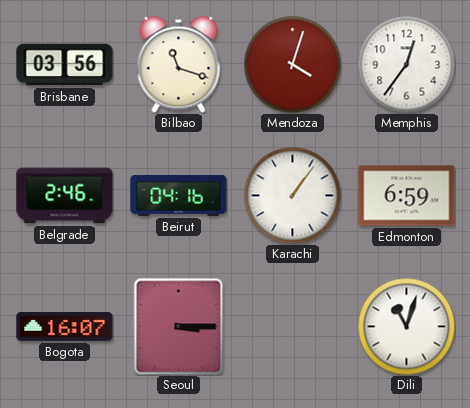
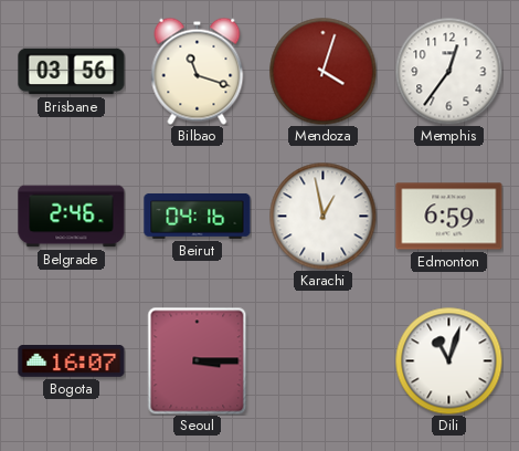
Karachi: 1:06 -> 12:58 (322, 216)
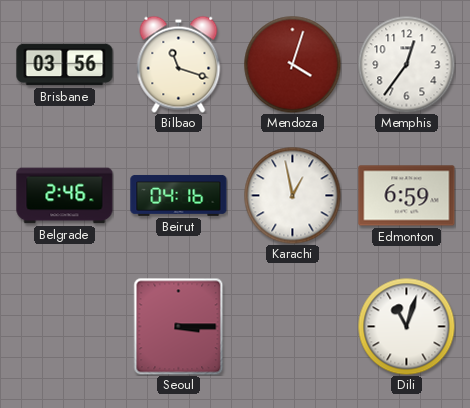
Bogota: 16:07 -> none (72, 361)
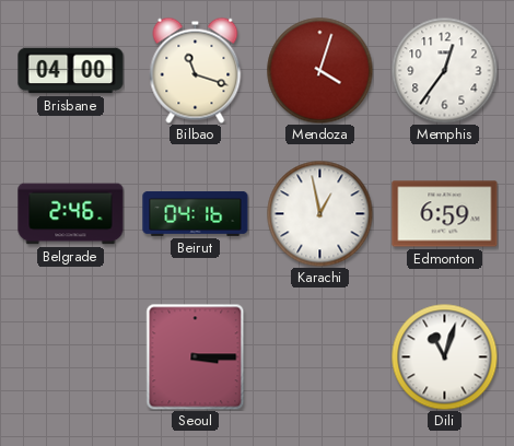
Brisbane: 03:56 -> 04:00 (71, 71)
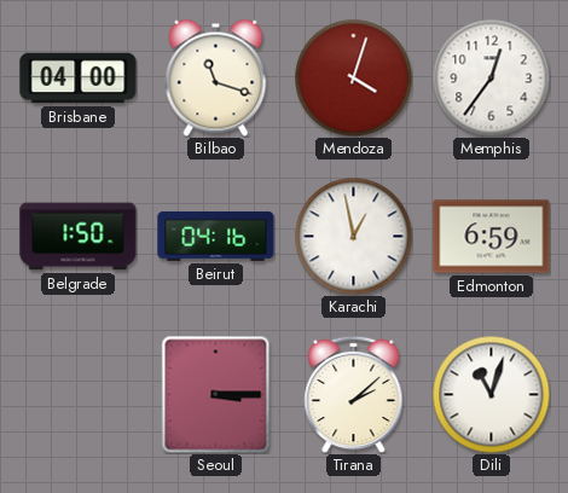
Belgrade: 2:46 -> 1:50 (79, 237)
Tirana: none -> 2:08 (354, 394)
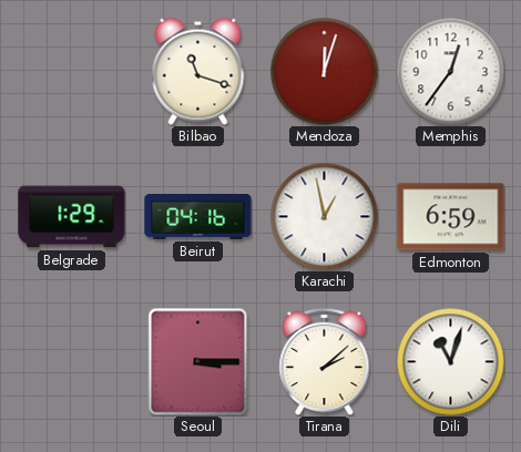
Brisbane: 04:00 -> none (79, 79)
Mendoza: 4:03 -> 12:03 (324, 71)
Belgrade: 1:50 -> 1:29 (72, 217)
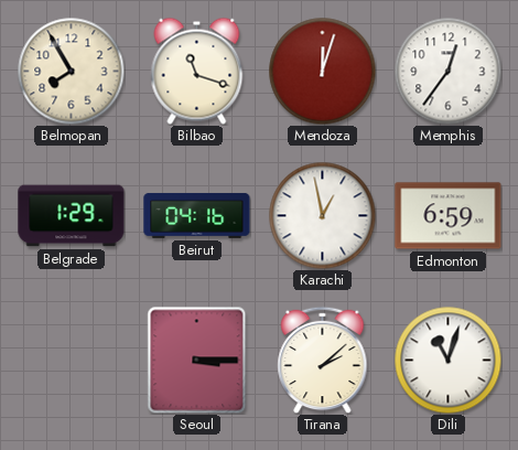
Belmopan: none -> 7:55 (71, 71)
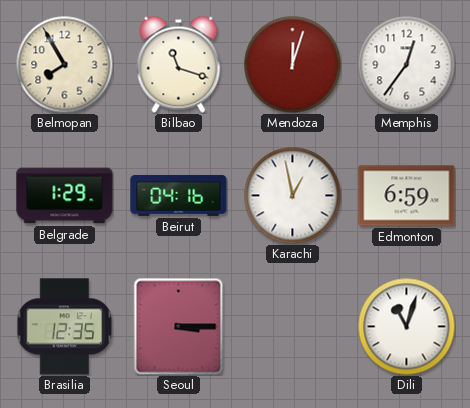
Brasilia: none -> 12:35 (65, 327)
Tirana: 2:08 -> none (323, 360)
